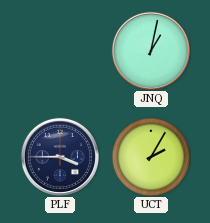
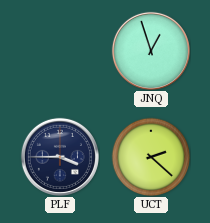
JNQ: 1:02 -> 12:57 (151, 51)
UCT: 2:05 -> 2:22 (151, 157)
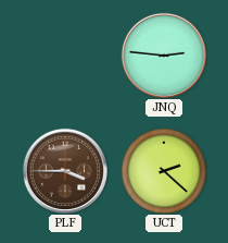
JNQ: 12:57 -> 2:46 (164, 56)
PLF dial: navy -> brown (65, 171)
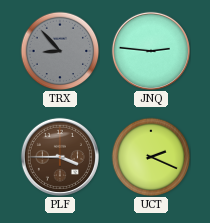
TRX: none -> 8:53 (60, 51)
UCT: 2:22 -> 2:19 (151, 157)
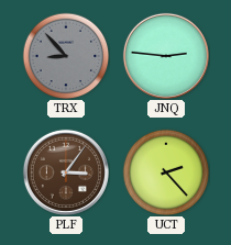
PLF: 3:45 -> 3:06 (66, 172)
UCT: 2:19 -> 2:23 (166, 172)
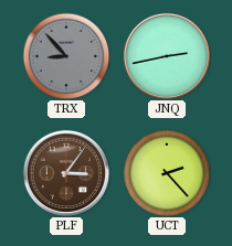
JNQ: 2:46 -> 2:43 (167, 56)
